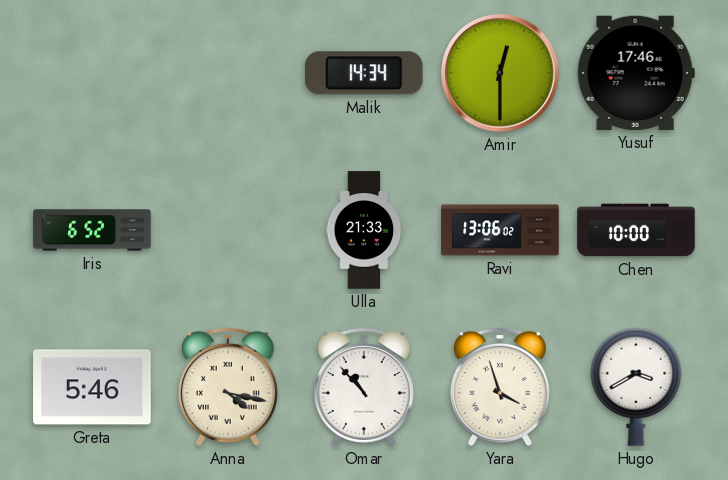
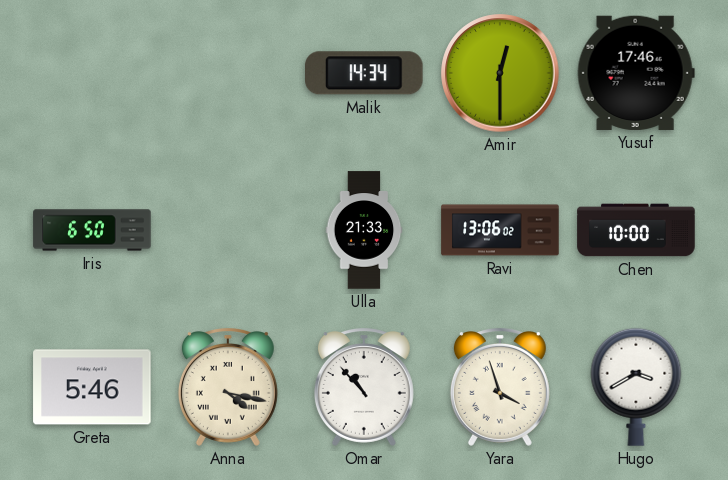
Iris: 6:52 -> 6:50 (92, 230)
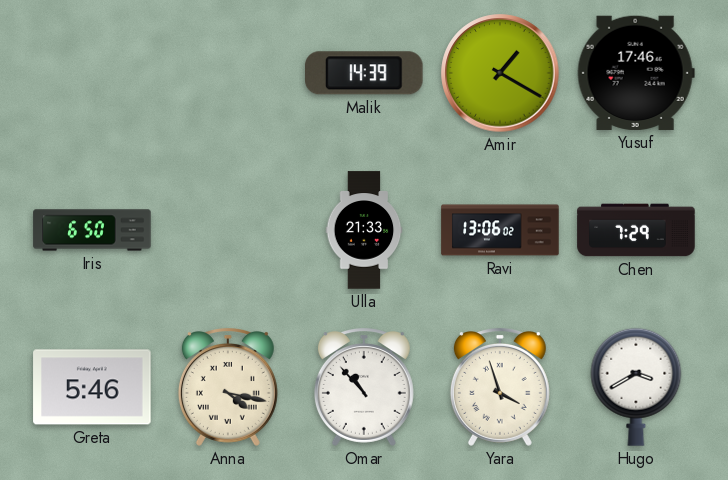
Malik: 14:34 -> 14:39 (365, 73)
Amir: 12:30 -> 1:20 (500, 73)
Chen: 10:00 -> 7:29 (636, 230)
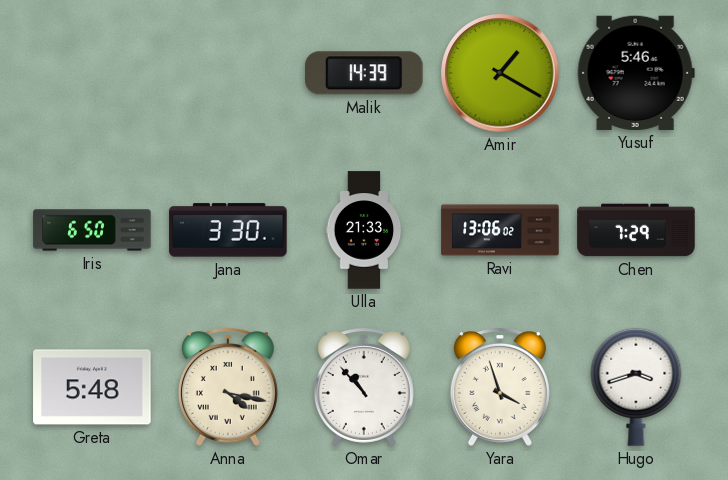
Yusuf: 17:46 -> 5:46 (636, 73)
Jana: none -> 3:30 (228, 230)
Greta: 5:46 -> 5:48 (92, 387)
Hugo: 3:40 -> 3:42 (636, 387)
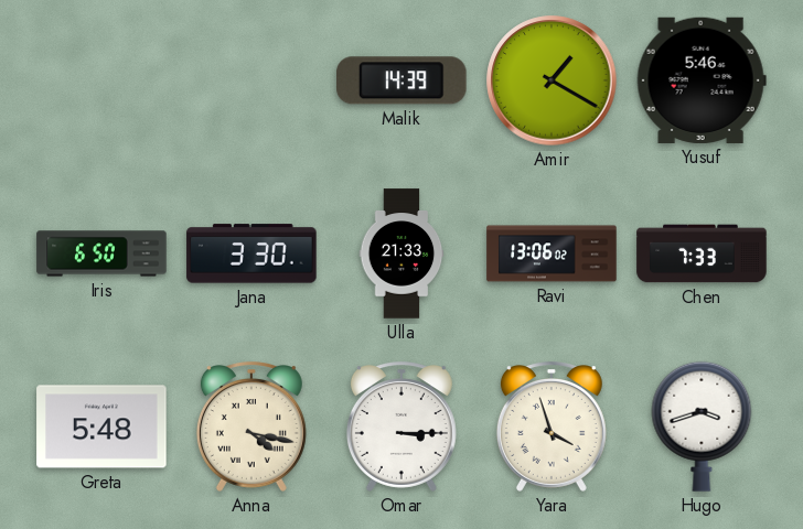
Chen: 7:29 -> 7:33 (702, 253)
Omar: 10:53 -> 3:15 (401, 428)
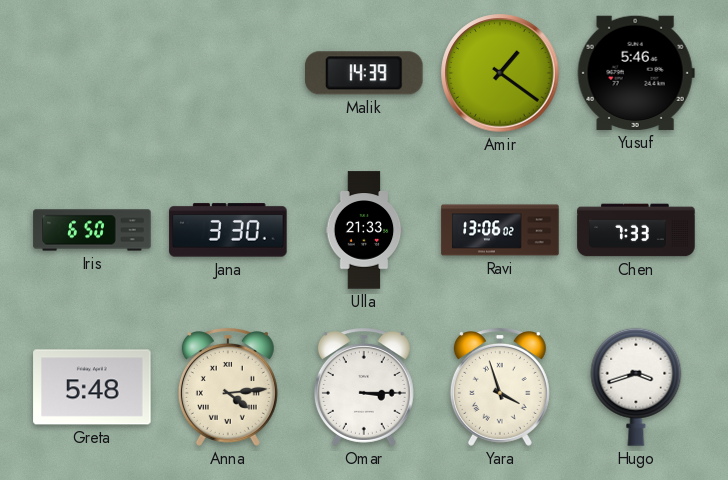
Amir: 1:20 -> 1:21 (500, 73)
Anna: 4:17 -> 4:14 (228, 388)
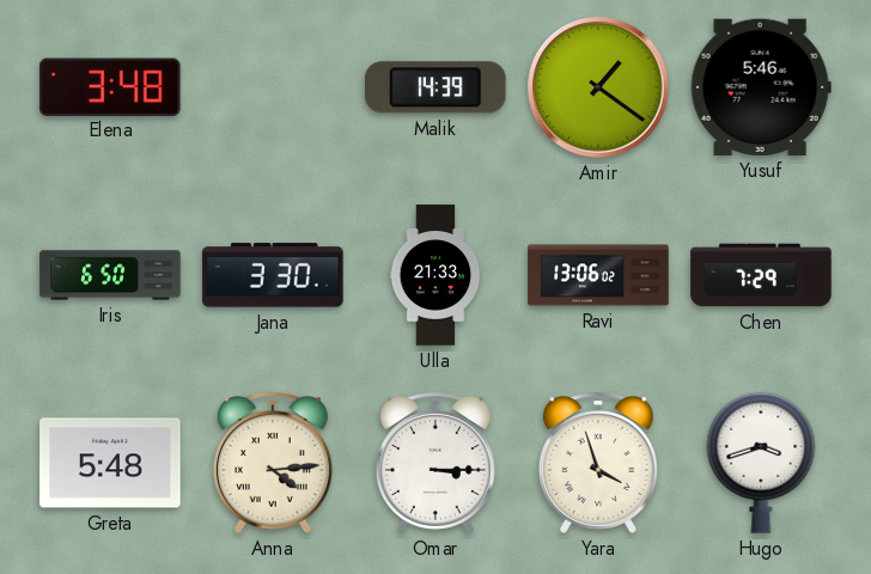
Elena: none -> 3:48 (111, 86)
Chen: 7:33 -> 7:29 (761, 275)
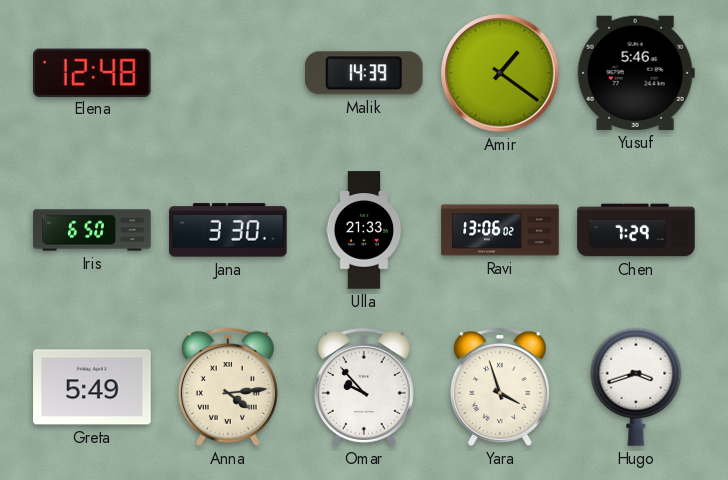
Elena: 3:48 -> 12:48 (93, 72)
Greta: 5:48 -> 5:49 (92, 387)
Omar: 3:15 -> 9:53 (364, 388)
